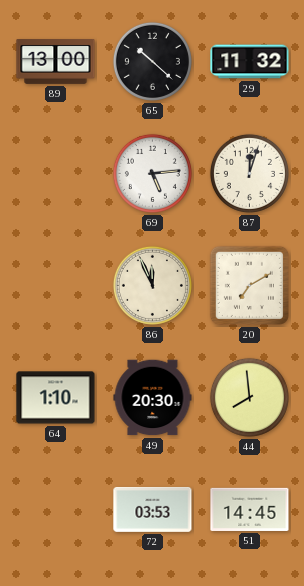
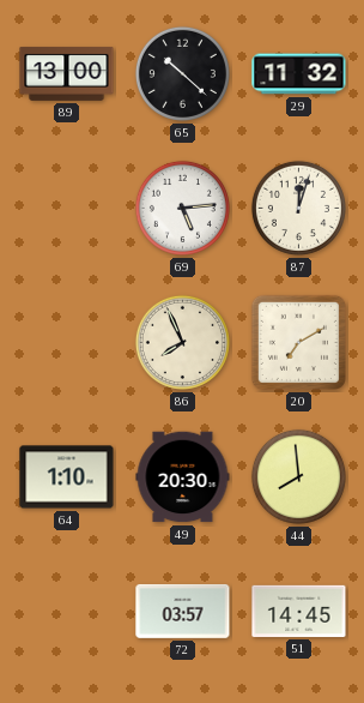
86: 11:56 -> 7:56 (182, 342)
72: 03:53 -> 03:57 (183, 611)
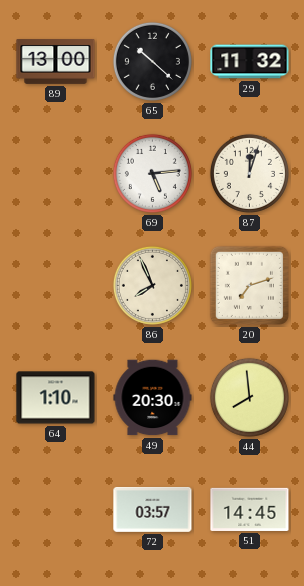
20: 7:10 -> 7:12 (249, 285)
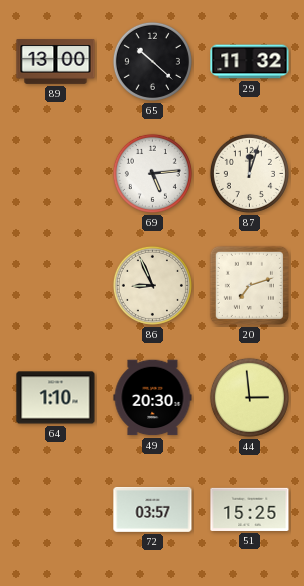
86: 7:56 -> 8:56 (152, 285)
44: 7:59 -> 2:59 (249, 397)
51: 14:45 -> 15:25 (250, 509)
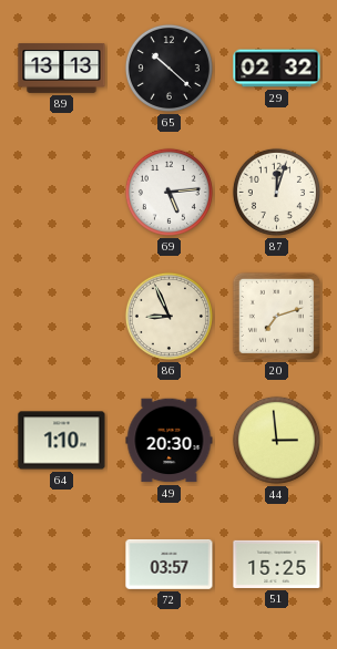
89: 13:00 -> 13:13 (62, 69)
29: 11:32 -> 02:32 (277, 69)
